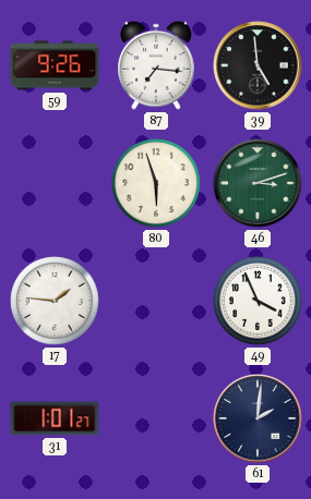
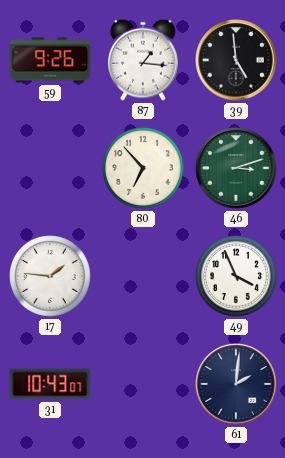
87: 7:16 -> 1:16 (144, 60)
80: 5:57 -> 6:53 (143, 168)
31: 1:01 -> 10:43 (50, 384)
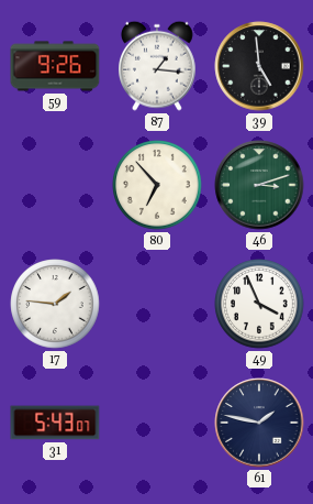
31: 10:43 -> 5:43 (55, 423)
61: 2:01 -> 1:47 (259, 423)
